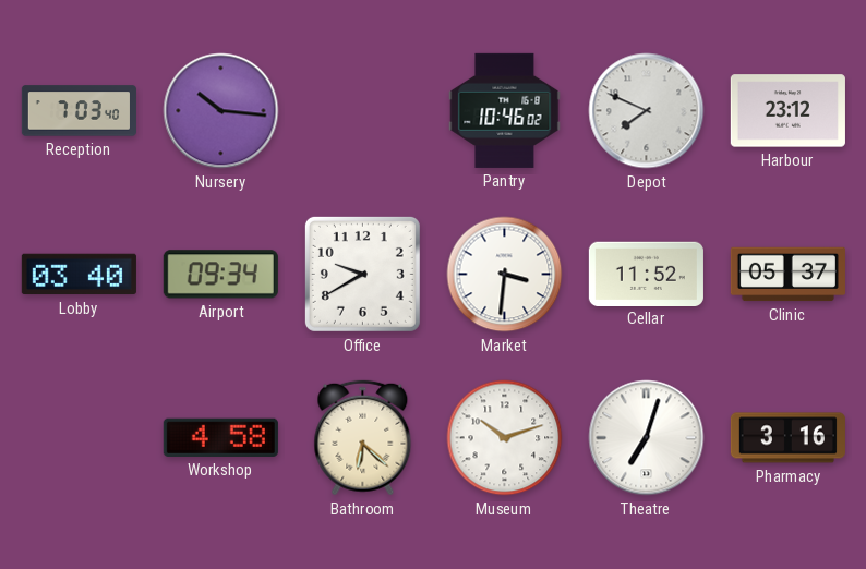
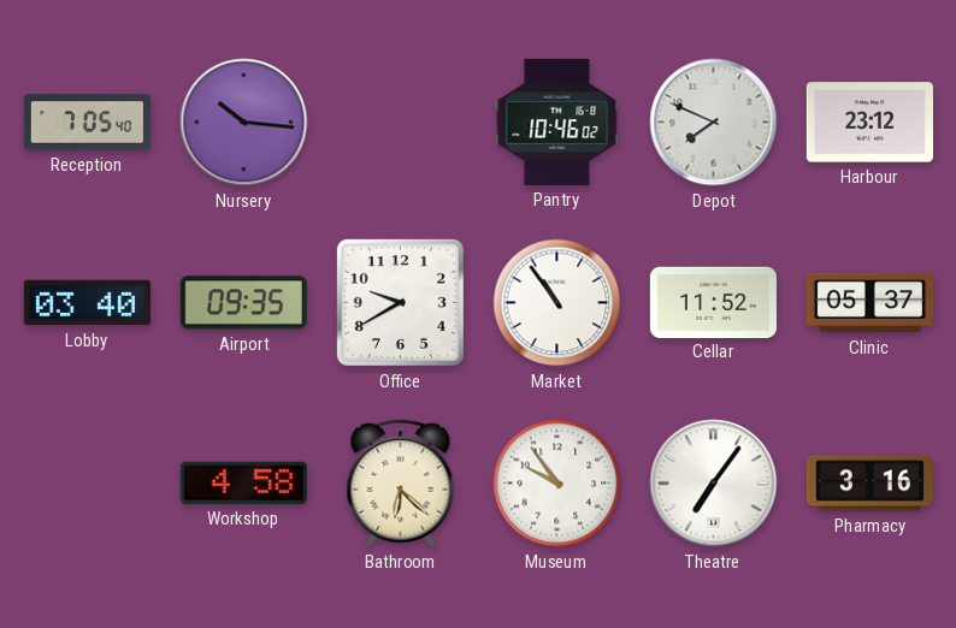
Reception: 7:03 -> 7:05 (87, 123)
Airport: 09:34 -> 09:35 (243, 303)
Market: 3:31 -> 10:54 (557, 303)
Museum: 10:12 -> 9:54 (557, 484)
Theatre: 7:03 -> 7:06 (714, 484)
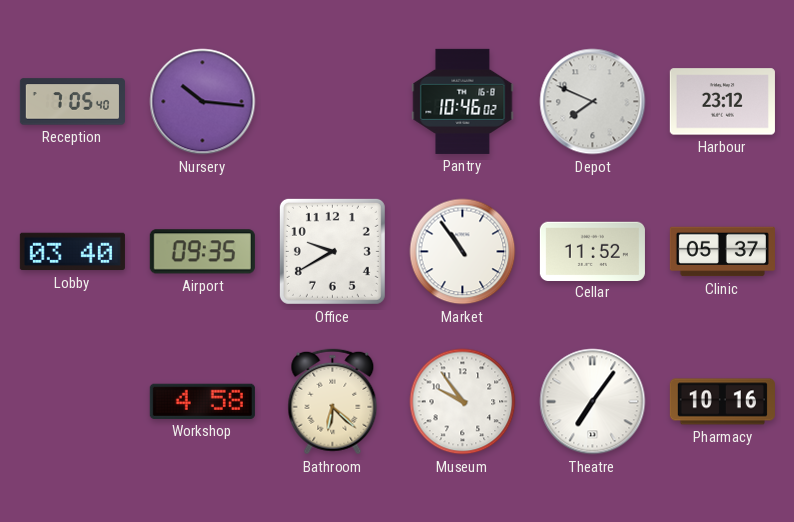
Pharmacy: 3:16 -> 10:16 (722, 402)
